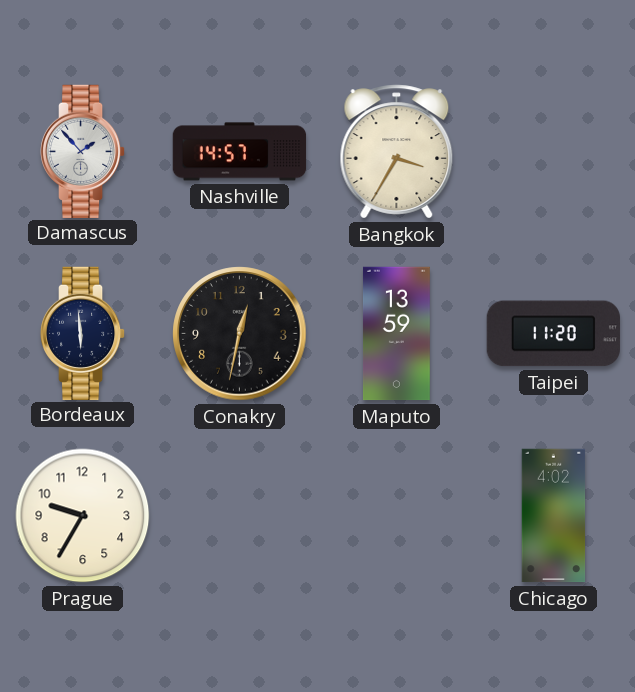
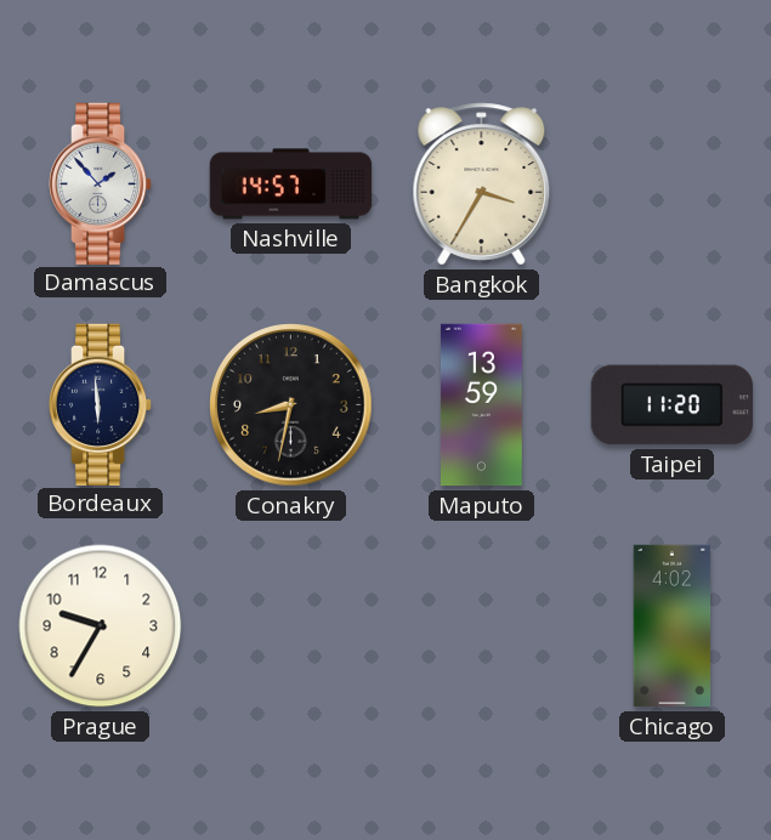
Conakry: 12:32 -> 8:32 (291, 405)
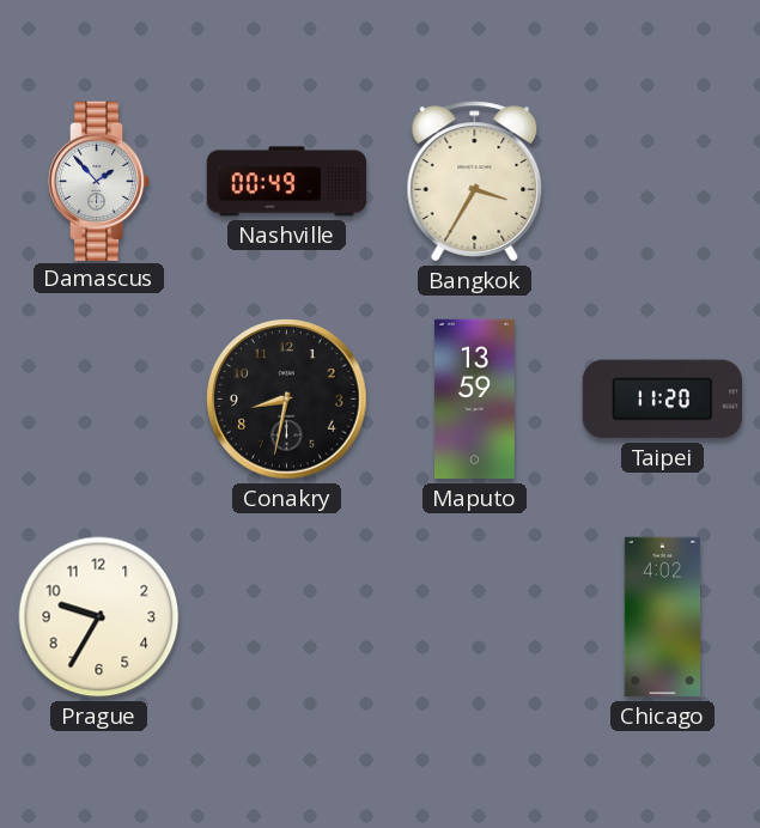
Nashville: 14:57 -> 00:49 (287, 182)
Bordeaux: 5:59 -> none (101, 404)
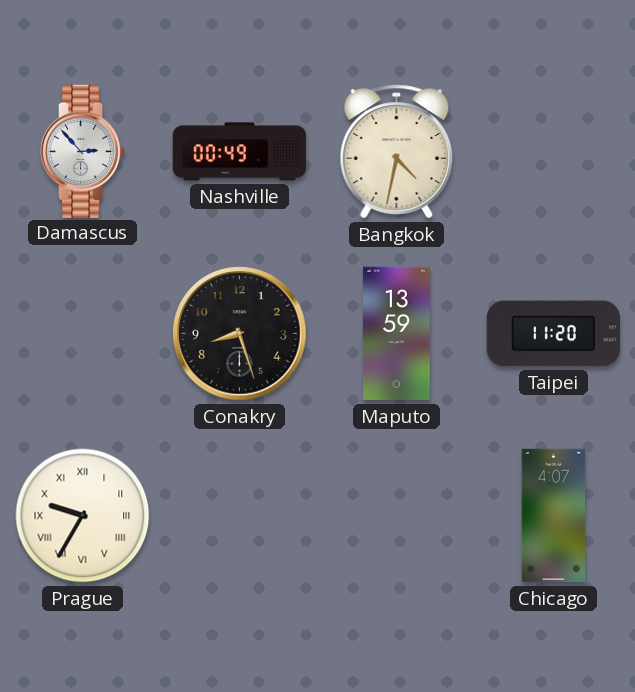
Damascus: 1:53 -> 2:53 (83, 151)
Bangkok: 3:35 -> 4:32 (397, 152)
Conakry: 8:32 -> 8:27 (240, 334)
Prague numerals: Arabic -> Roman (83, 516)
Chicago: 4:02 -> 4:07 (554, 516)
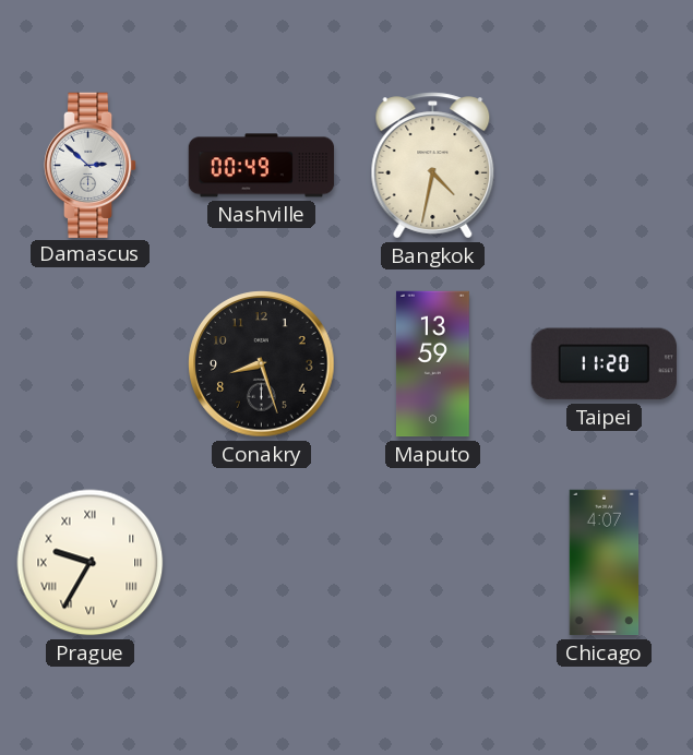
Damascus: 2:53 -> 2:52 (91, 165)
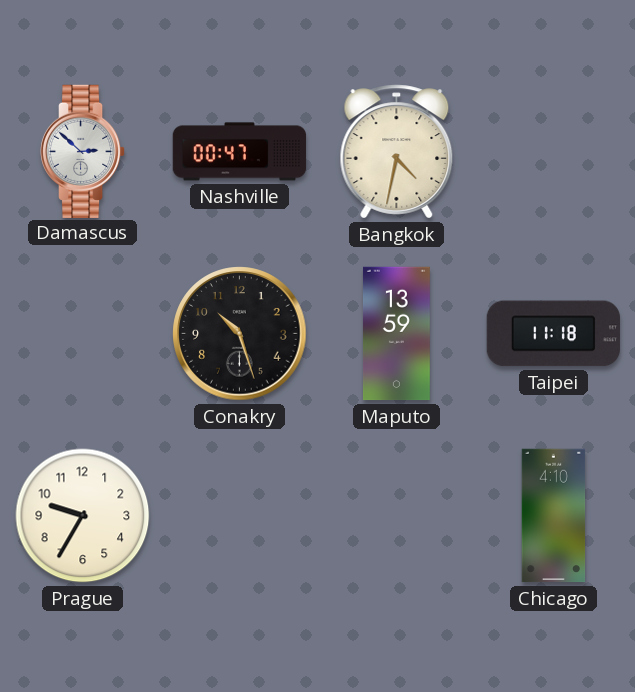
Nashville: 00:49 -> 00:47 (240, 152)
Conakry: 8:27 -> 10:27 (240, 334)
Taipei: 11:20 -> 11:18 (553, 334)
Prague numerals: Roman -> Arabic (83, 516)
Chicago: 4:07 -> 4:10 (554, 516)
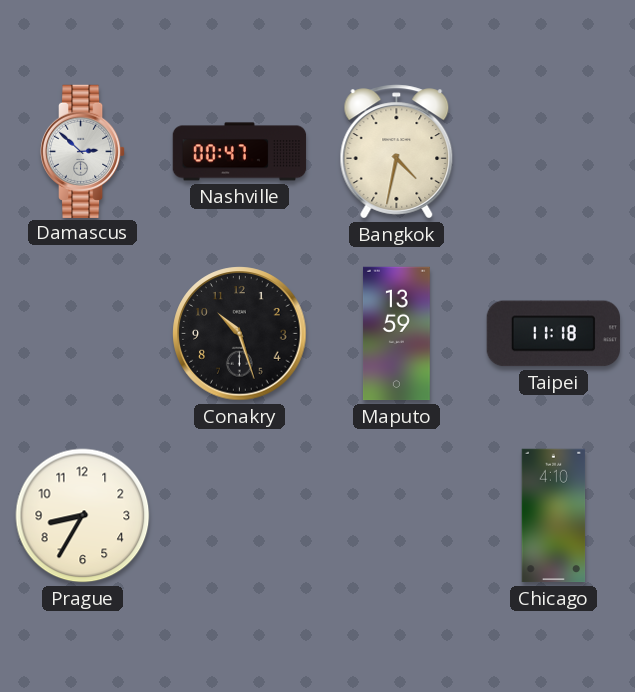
Prague: 9:35 -> 8:35 (83, 516)
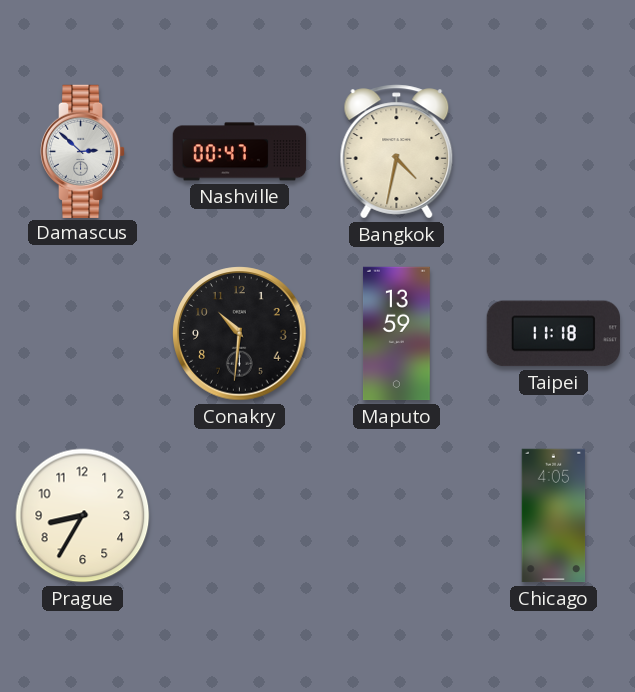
Conakry: 10:27 -> 10:31 (240, 334)
Chicago: 4:10 -> 4:05 (554, 516)
